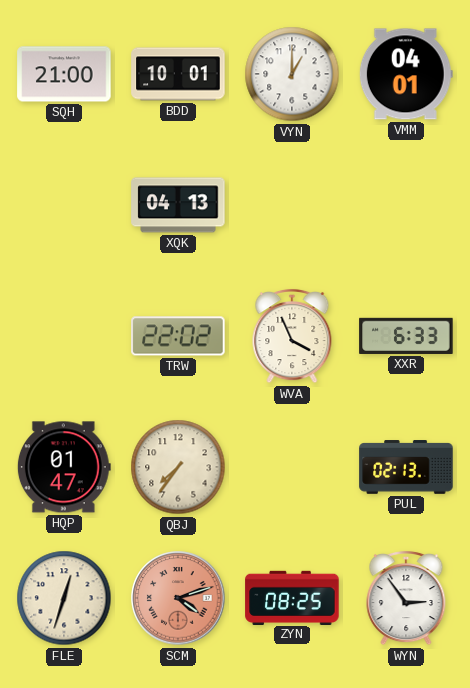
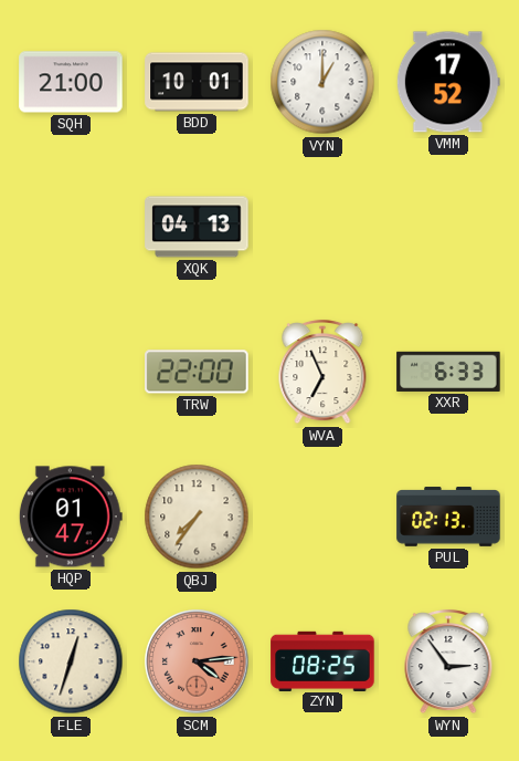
VMM: 04:01 -> 17:52 (448, 82)
TRW: 22:02 -> 22:00 (197, 372)
WVA: 3:56 -> 6:56 (322, 372)
SCM: 4:12 -> 4:14 (197, 661)
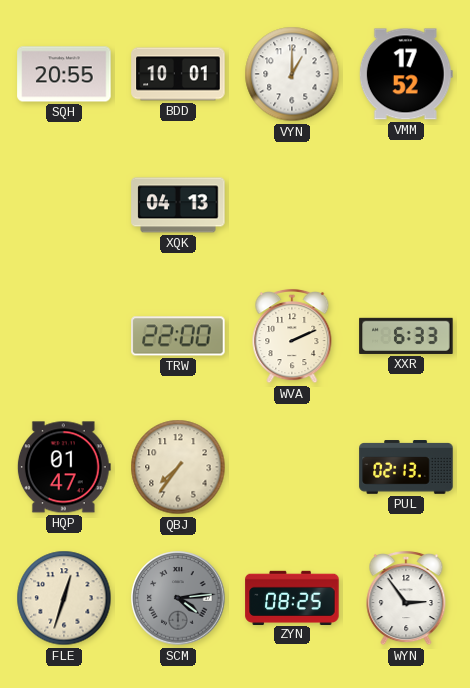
SQH: 21:00 -> 20:55 (64, 74)
WVA: 6:56 -> 2:11 (292, 336)
SCM dial: salmon -> grey (178, 598)
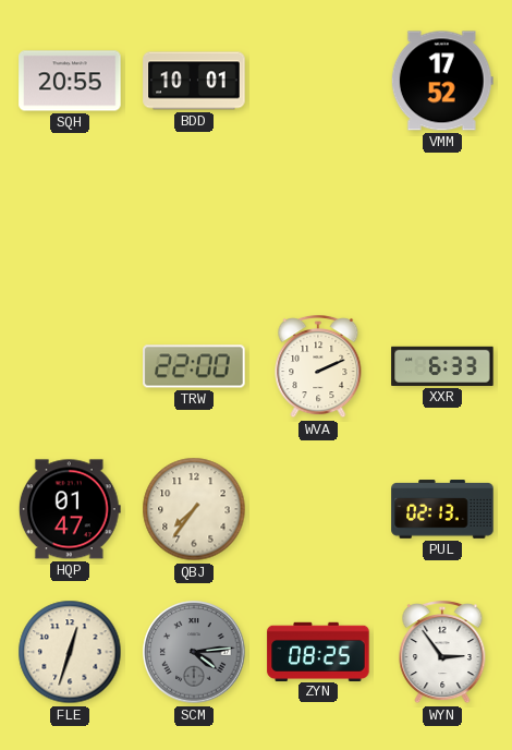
VYN: 1:00 -> none (292, 74)
XQK: 04:13 -> none (178, 205)
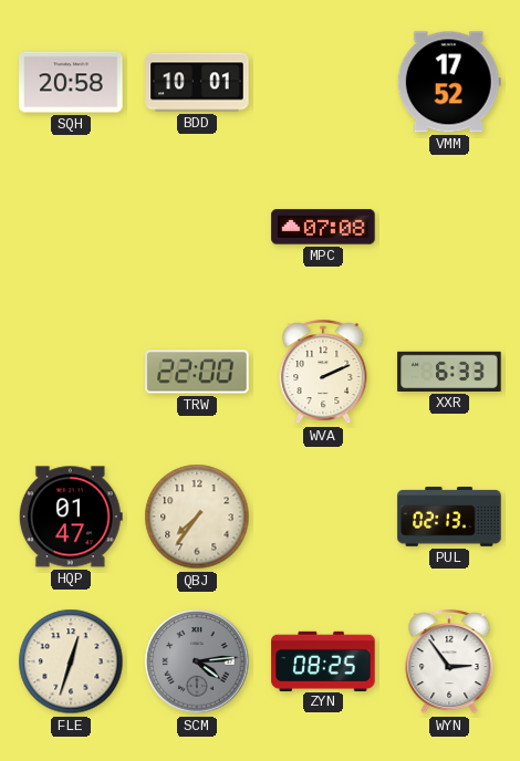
SQH: 20:55 -> 20:58 (71, 82)
MPC: none -> 07:08 (323, 227)
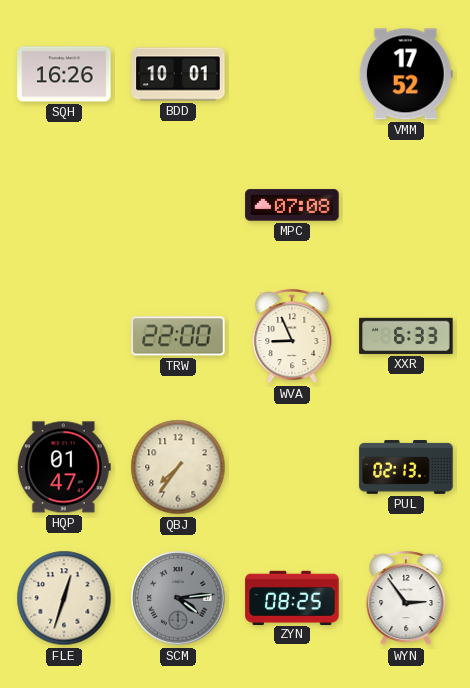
SQH: 20:58 -> 16:26 (64, 74)
WVA: 2:11 -> 8:56 (292, 336)
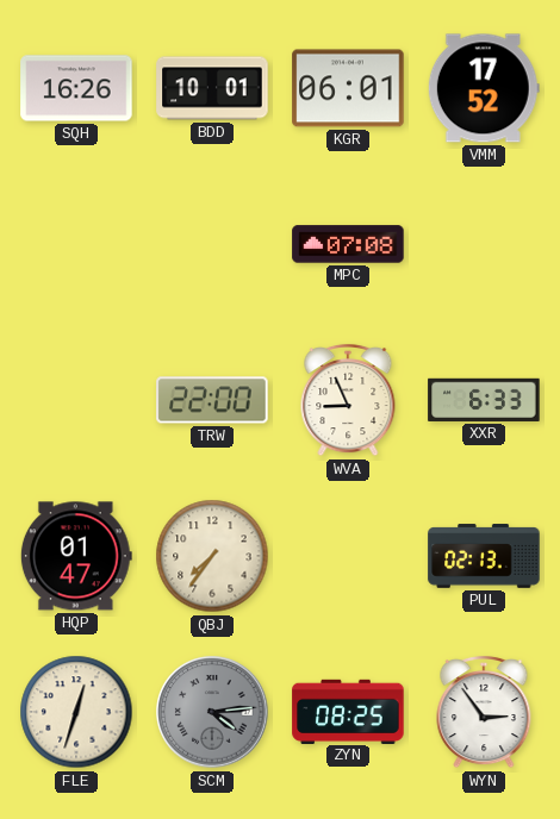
KGR: none -> 06:01 (348, 88)
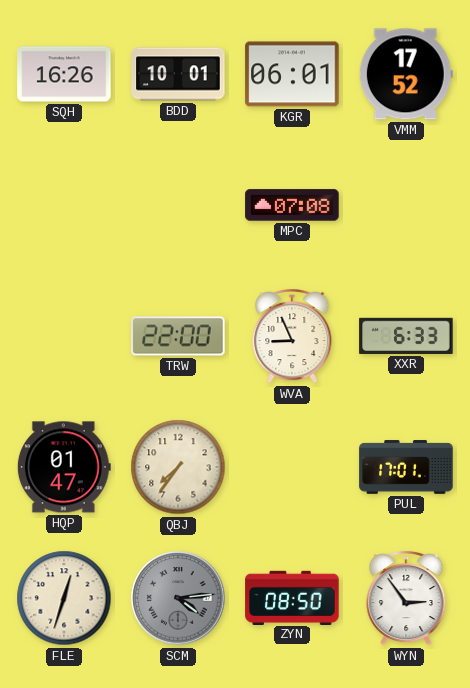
PUL: 02:13 -> 17:01 (406, 467)
ZYN: 08:25 -> 08:50 (292, 597)
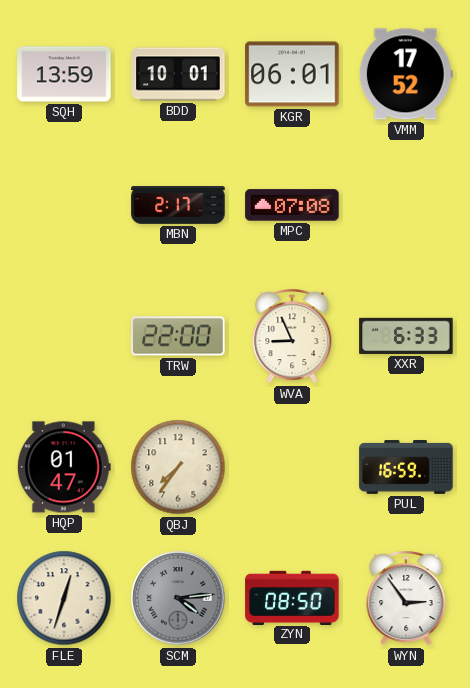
SQH: 16:26 -> 13:59 (64, 74)
MBN: none -> 2:17 (178, 206)
PUL: 17:01 -> 16:59 (406, 467)
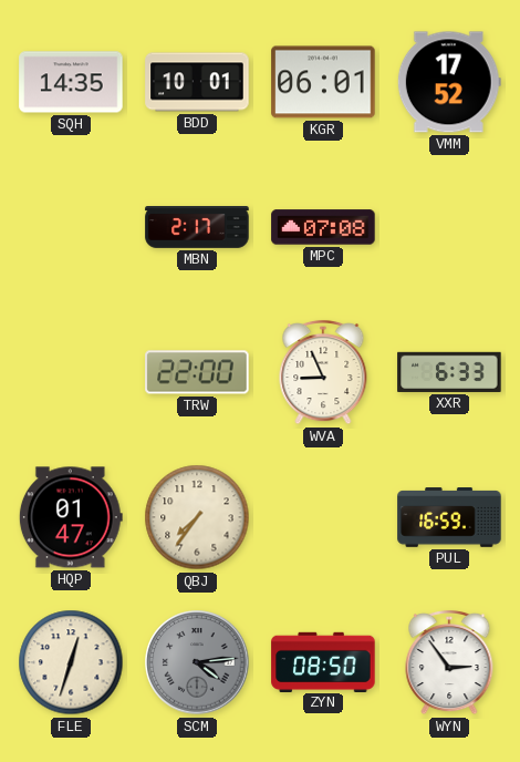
SQH: 13:59 -> 14:35 (71, 82)
